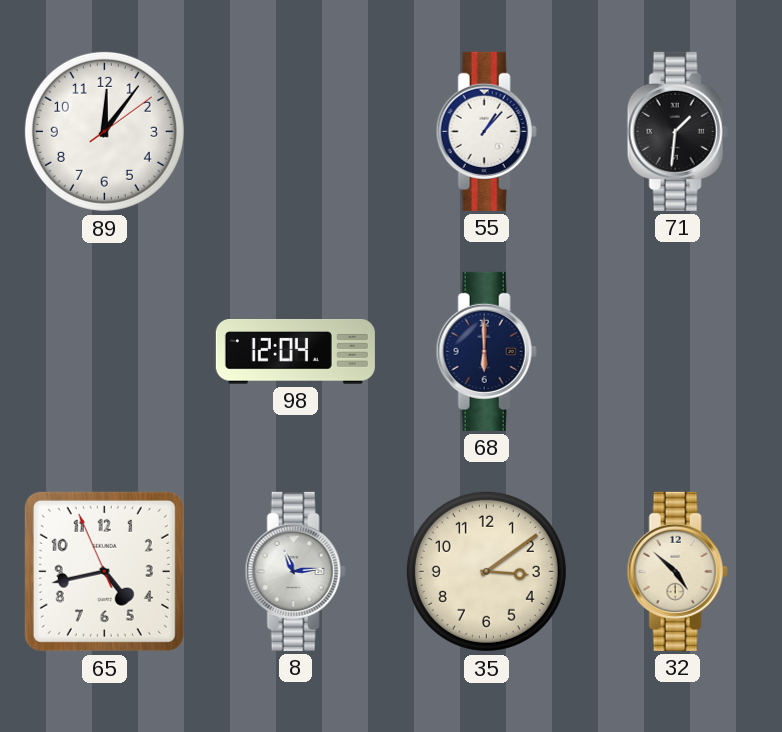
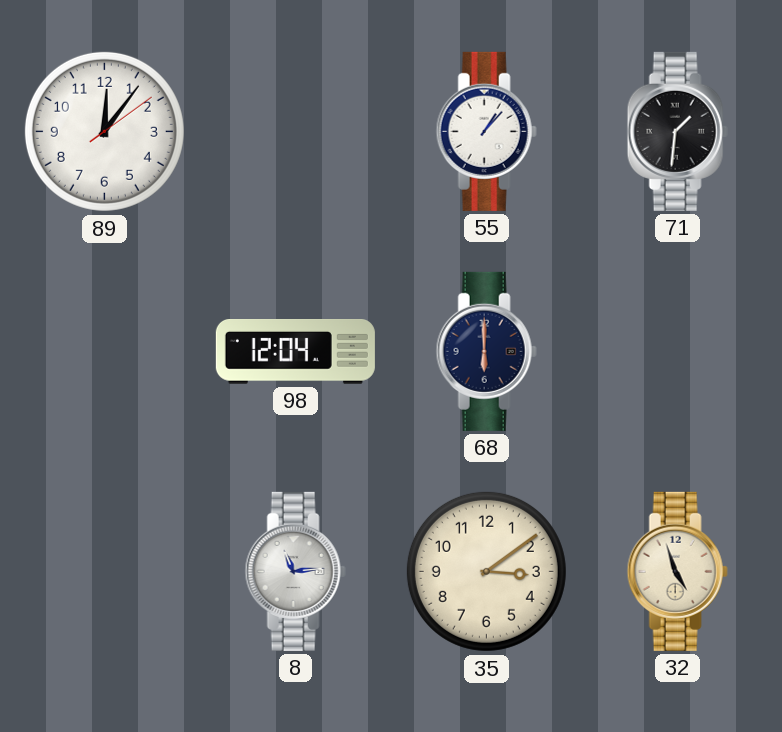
65: 4:42 -> none (104, 571)
32: 4:52 -> 4:57 (677, 571)
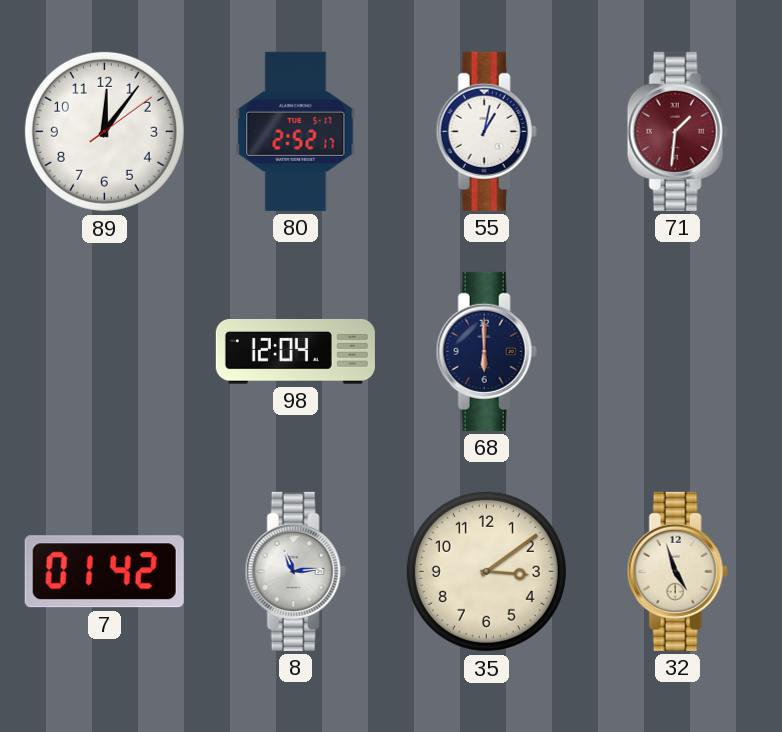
80: none -> 2:52 (296, 131)
55: 1:07 -> 1:02 (486, 131)
71 dial: black -> burgundy (677, 131)
7: none -> 01:42 (104, 572)
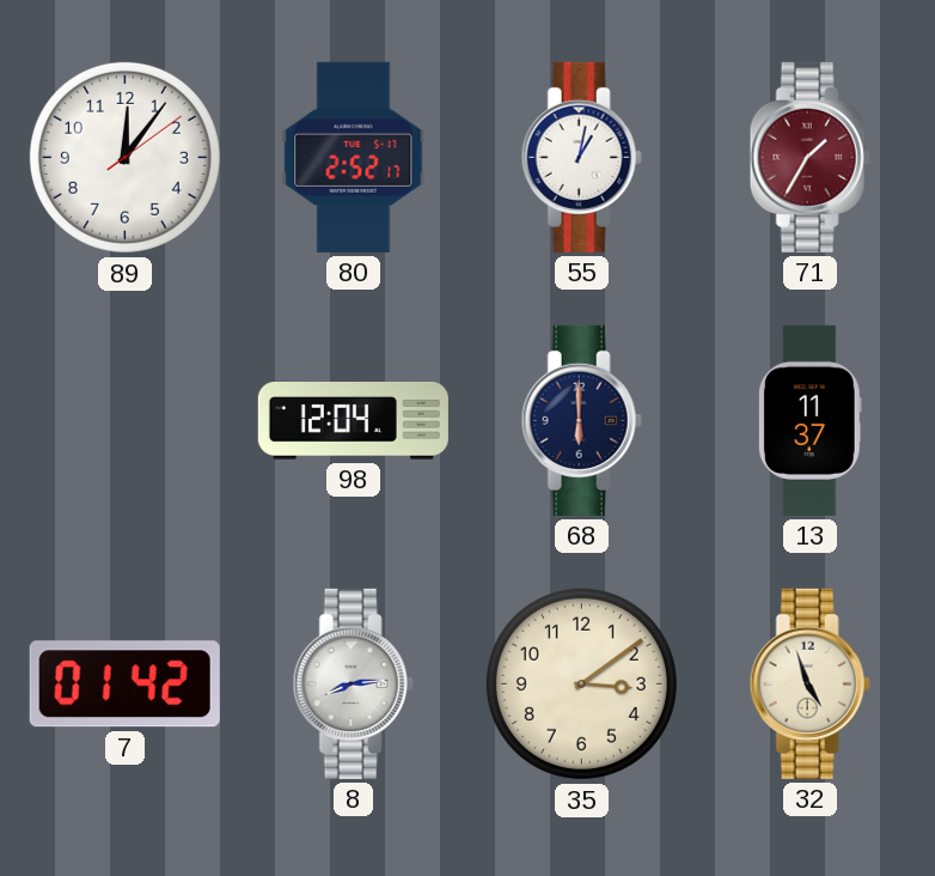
71: 1:31 -> 1:35 (809, 157)
13: none -> 11:37 (809, 420)
8: 11:14 -> 8:14 (353, 683)
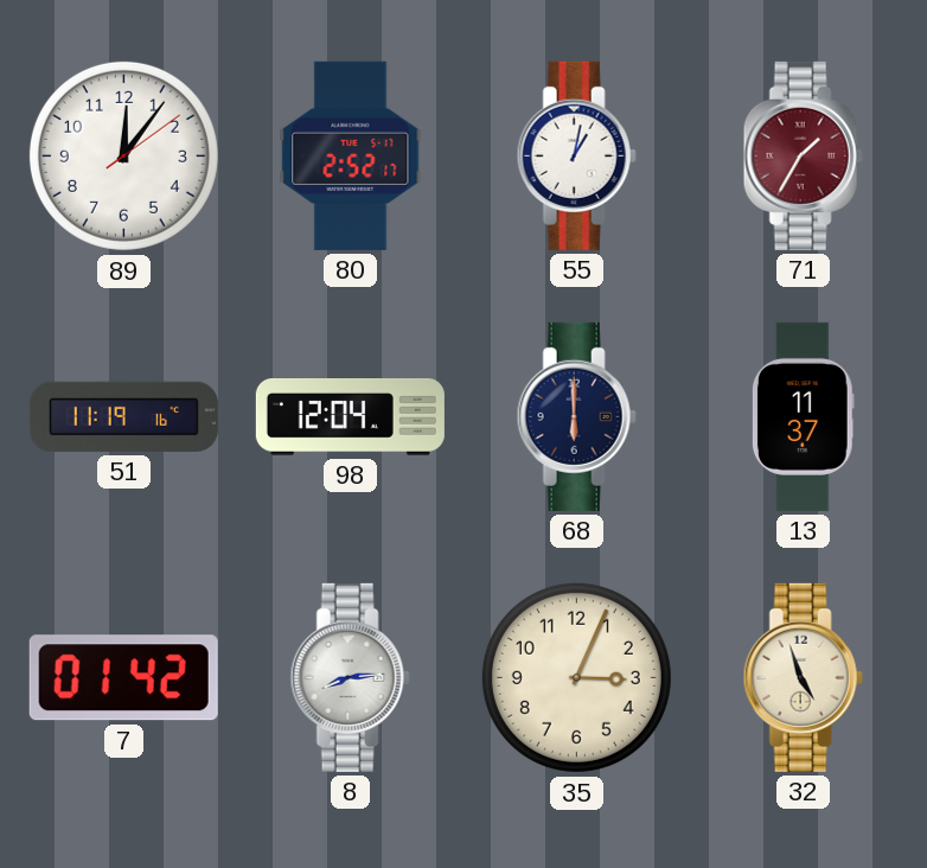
51: none -> 11:19 (123, 416)
35: 3:09 -> 3:04 (576, 677)
